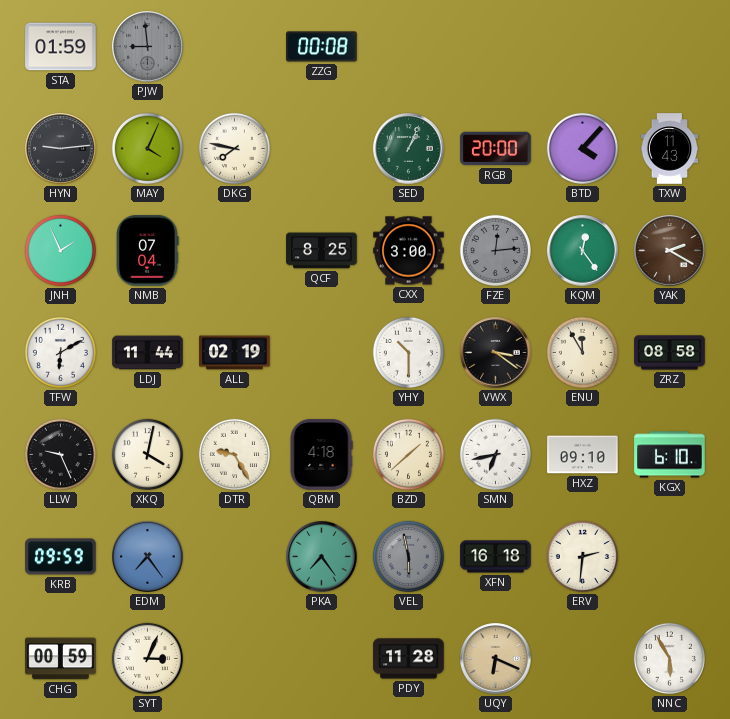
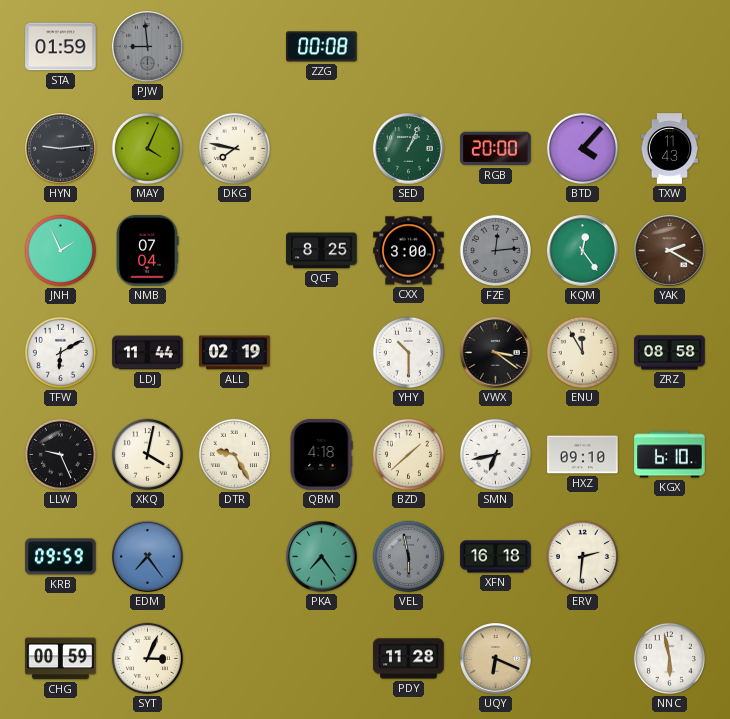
NNC: 5:55 -> 5:58 (669, 658)
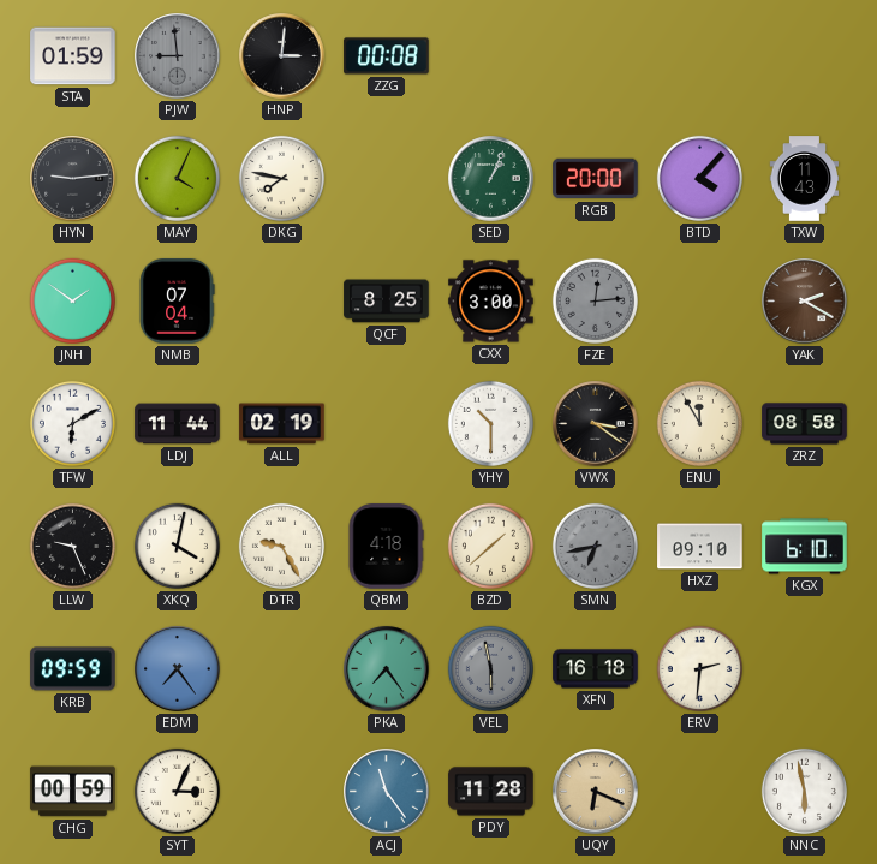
HNP: none -> 3:01 (282, 56)
JNH: 1:56 -> 1:51 (72, 300)
KQM: 12:24 -> none (583, 251)
SMN dial: white -> grey (595, 546)
ACJ: none -> 11:24 (387, 792)
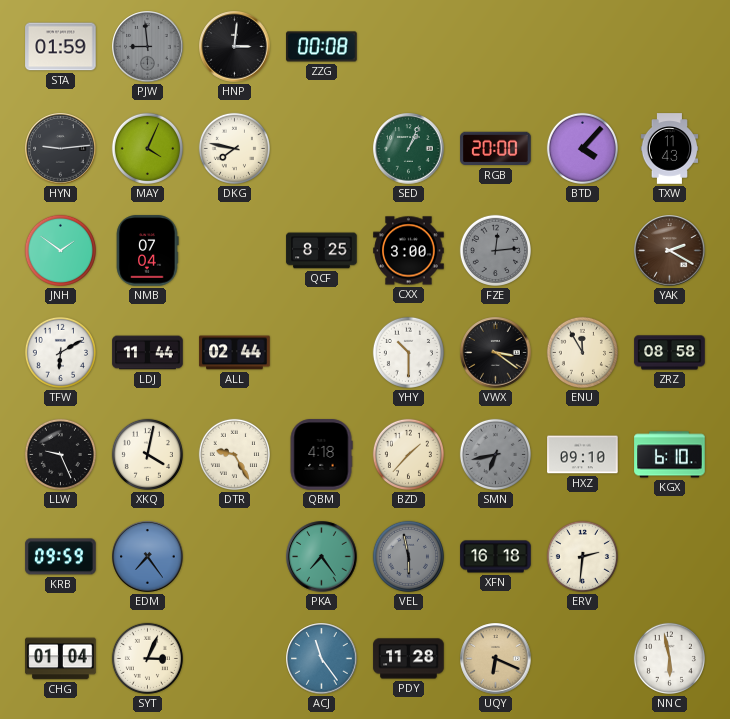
ALL: 02:19 -> 02:44 (235, 353)
BZD: 1:38 -> 1:37 (408, 454)
CHG: 00:59 -> 01:04 (61, 659)
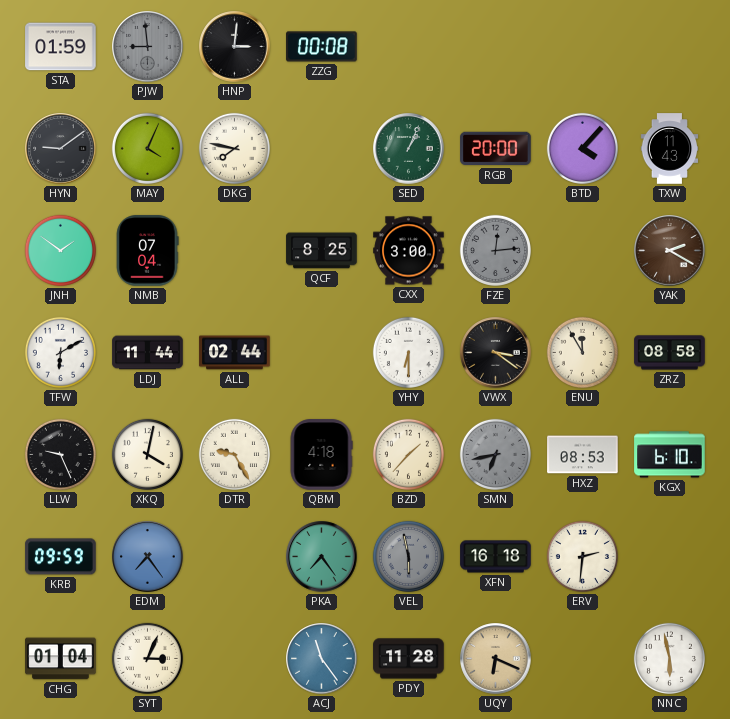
HYN: 9:14 -> 9:09 (61, 149)
YHY: 10:30 -> 6:30 (408, 352)
HXZ: 09:10 -> 08:53 (583, 455)
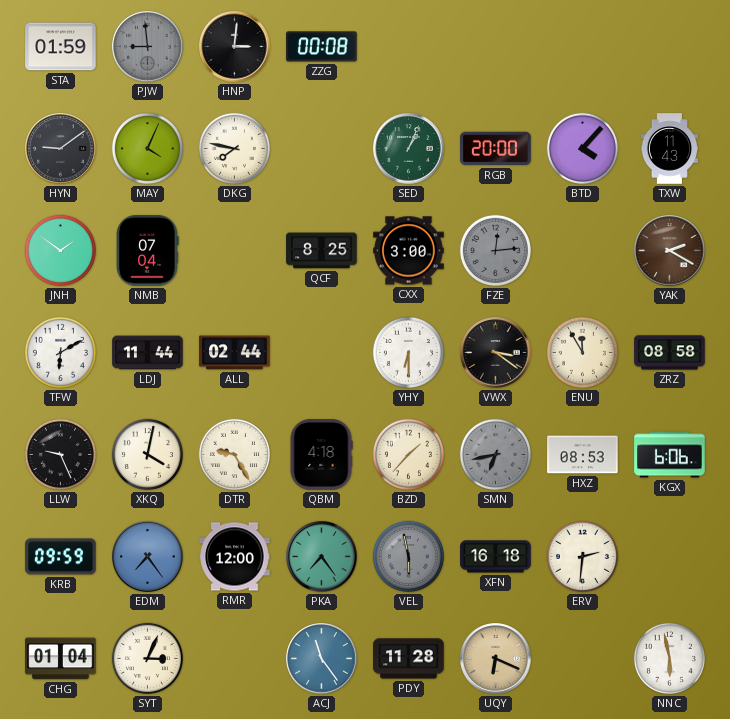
KGX: 6:10 -> 6:06 (670, 455)
RMR: none -> 12:00 (235, 557)
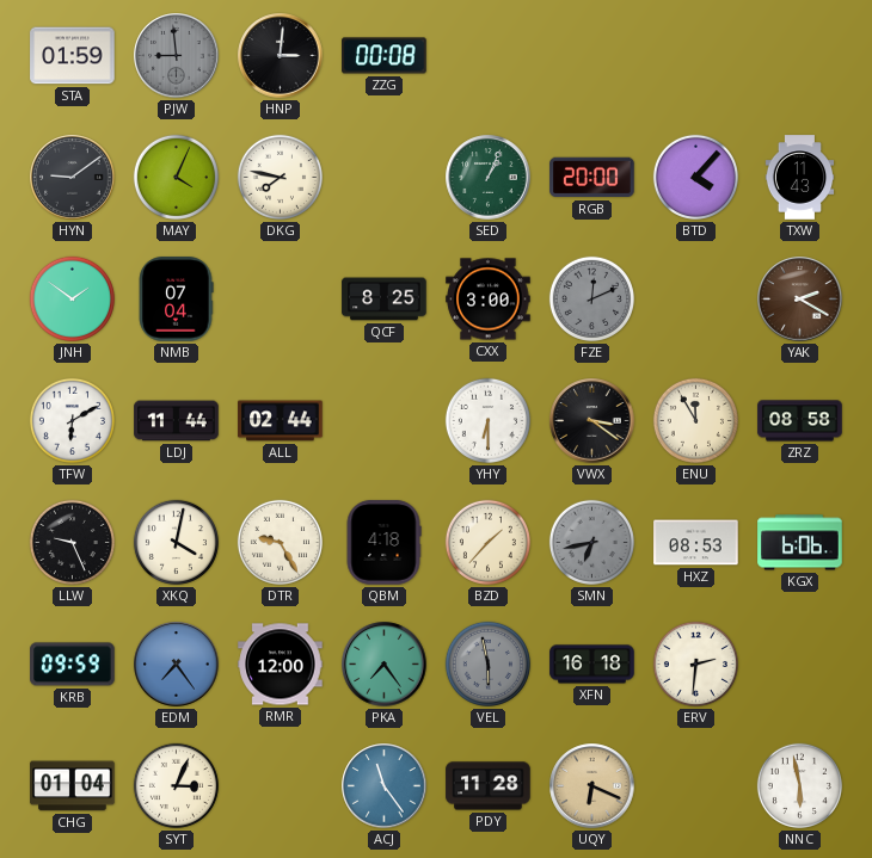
FZE: 12:14 -> 12:11 (591, 298)
